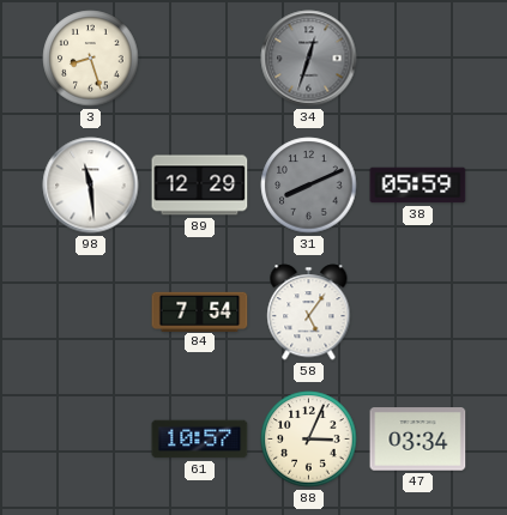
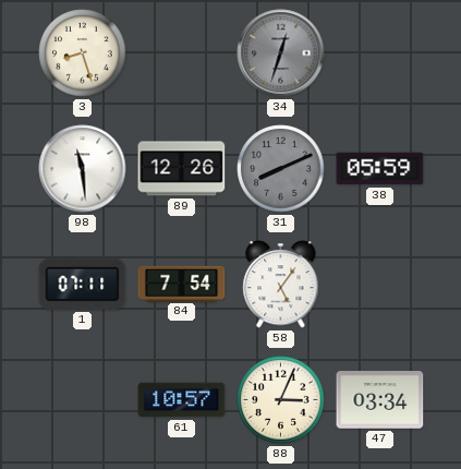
89: 12:29 -> 12:26 (182, 169)
1: none -> 07:11 (83, 284)
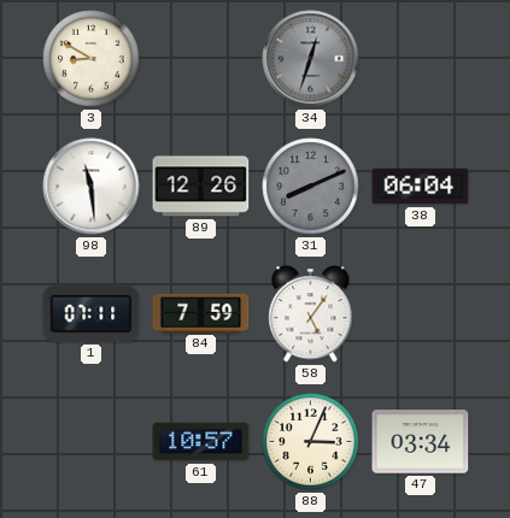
3: 8:27 -> 8:50 (92, 59)
38: 05:59 -> 06:04 (421, 187)
84: 7:54 -> 7:59 (201, 313)
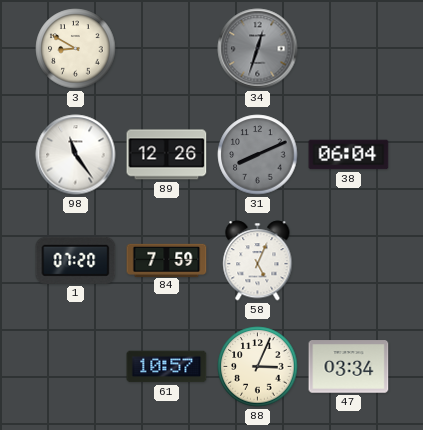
98: 11:29 -> 11:24 (76, 155)
1: 07:11 -> 07:20 (76, 260)
58: 5:06 -> 5:04 (258, 261)
